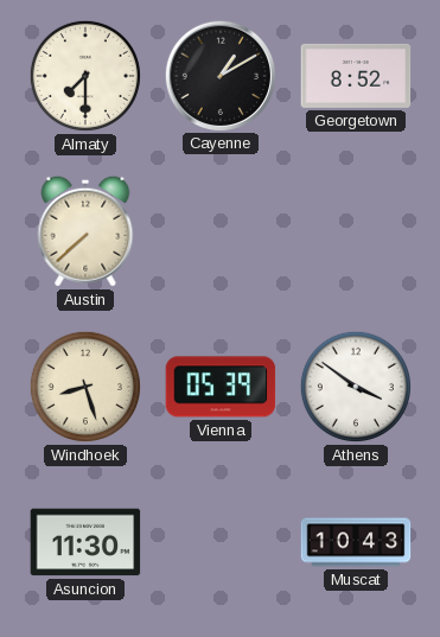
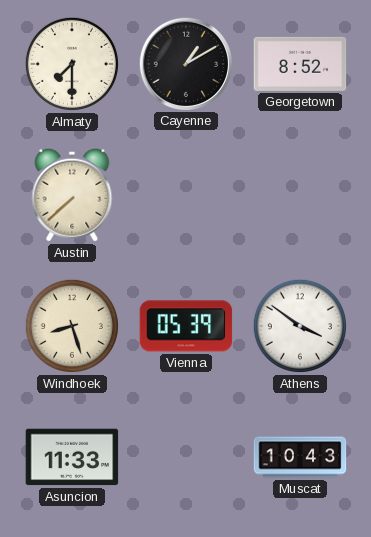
Asuncion: 11:30 -> 11:33 (72, 457)
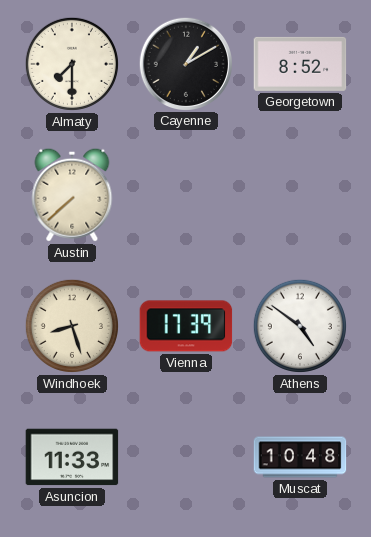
Vienna: 05:39 -> 17:39 (186, 326)
Athens: 3:51 -> 4:51 (300, 326)
Muscat: 10:43 -> 10:48 (300, 457)
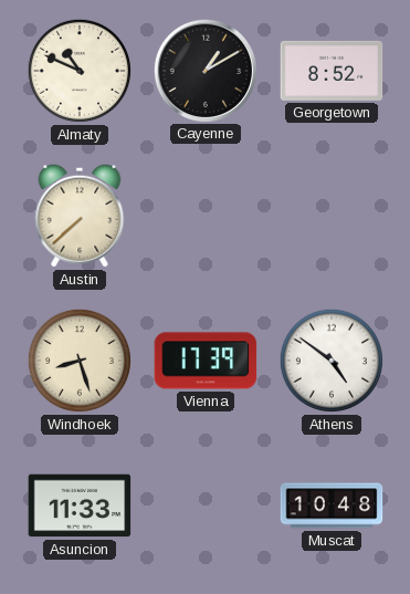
Almaty: 7:30 -> 10:49 (80, 71)
